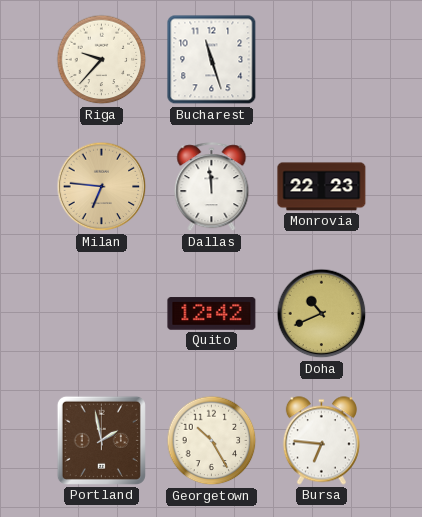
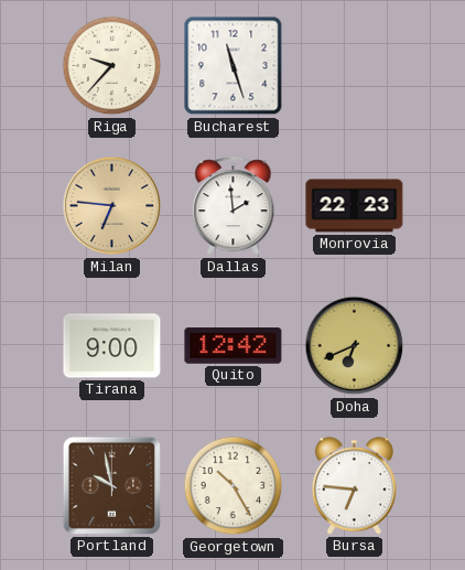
Dallas: 11:59 -> 1:59 (234, 206)
Tirana: none -> 9:00 (112, 346)
Doha: 10:41 -> 6:41 (355, 346)
Portland: 1:58 -> 9:58 (111, 485)
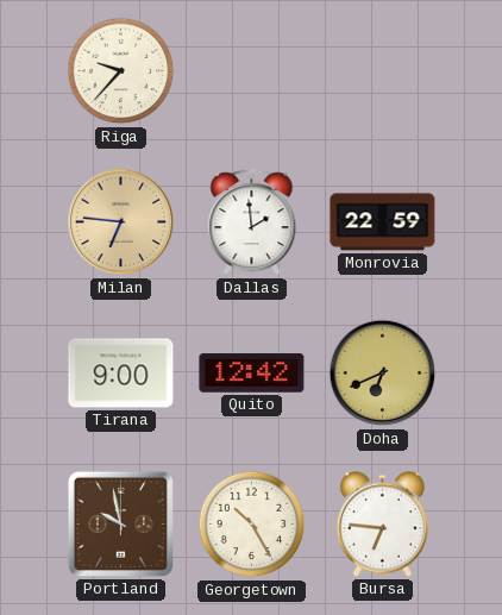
Bucharest: 11:27 -> none (234, 66)
Monrovia: 22:23 -> 22:59 (383, 222)
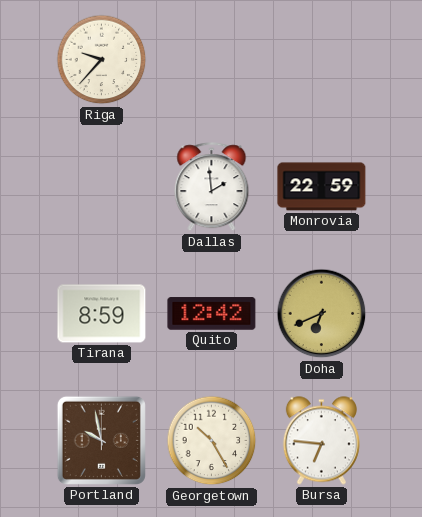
Milan: 6:46 -> none (121, 222)
Tirana: 9:00 -> 8:59 (102, 314)
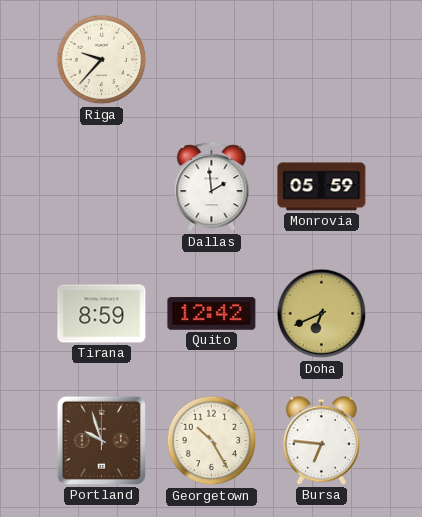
Monrovia: 22:59 -> 05:59 (322, 187)
Portland: 9:58 -> 9:57 (101, 440)
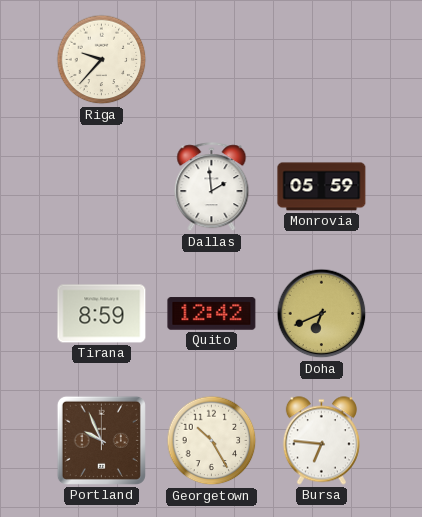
Portland: 9:57 -> 9:56 (101, 440)
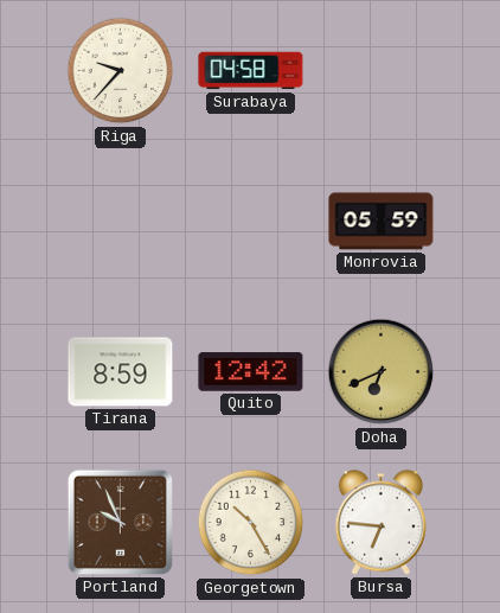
Surabaya: none -> 04:58 (251, 71)
Dallas: 1:59 -> none (212, 187)
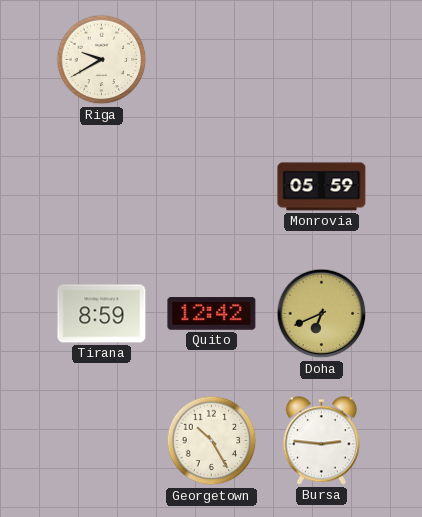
Riga: 9:37 -> 9:40 (102, 60)
Surabaya: 04:58 -> none (251, 71)
Portland: 9:56 -> none (120, 522)
Bursa: 6:46 -> 2:46 (321, 441)
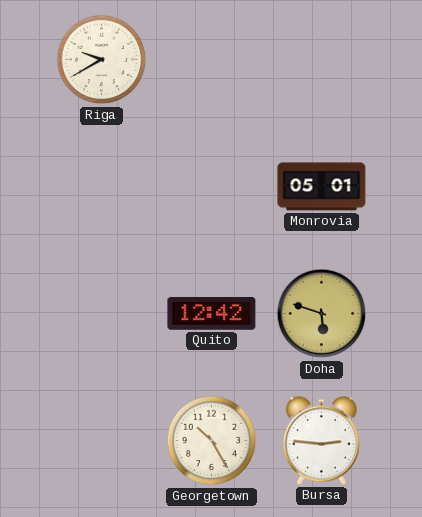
Monrovia: 05:59 -> 05:01 (322, 187)
Tirana: 8:59 -> none (102, 314)
Doha: 6:41 -> 5:48 (322, 314)
